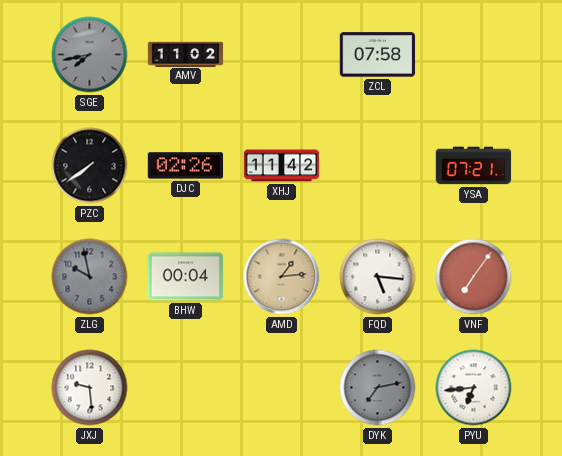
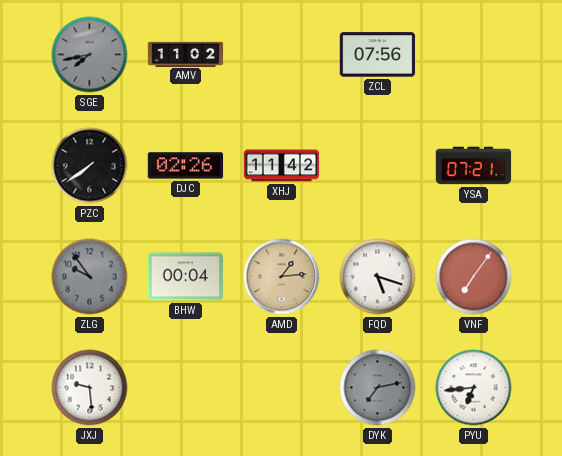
ZCL: 07:58 -> 07:56 (378, 55)
ZLG: 9:58 -> 9:54 (90, 277)
FQD: 5:16 -> 5:18 (378, 277)
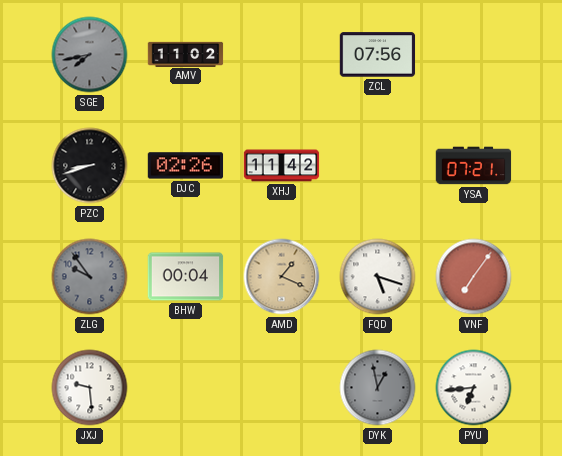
PZC: 7:39 -> 8:42 (90, 166)
AMD: 1:14 -> 1:19 (282, 277)
DYK: 7:13 -> 12:58 (378, 388)
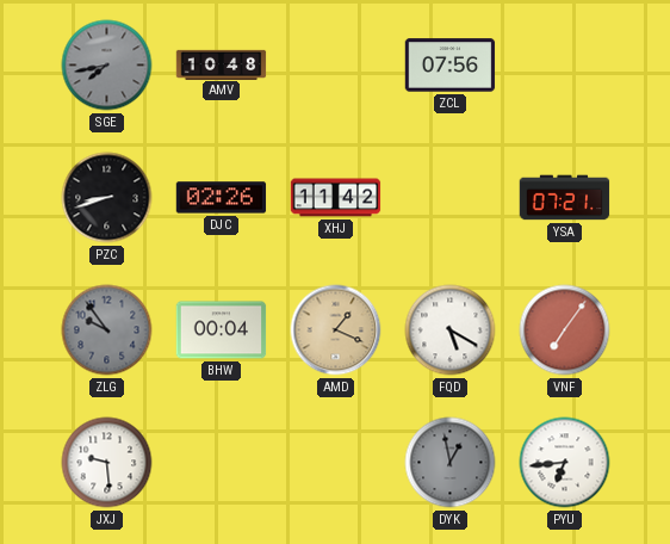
AMV: 11:02 -> 10:48 (222, 64)
FQD: 5:18 -> 5:20 (451, 330)
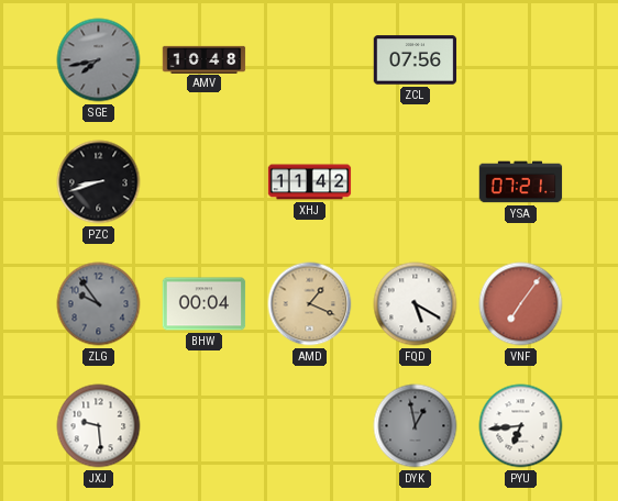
DJC: 02:26 -> none (222, 198)
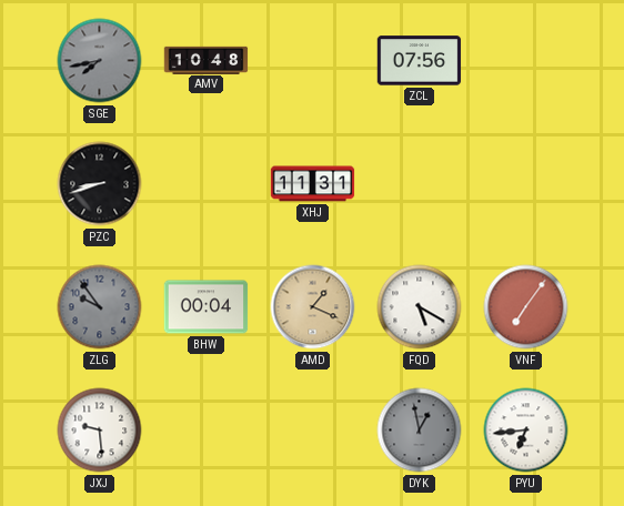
XHJ: 11:42 -> 11:31 (313, 184)
YSA: 07:21 -> none (521, 182)
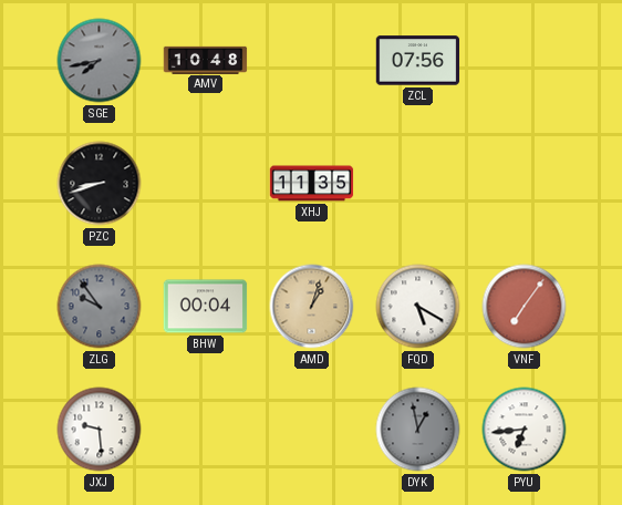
XHJ: 11:31 -> 11:35 (312, 184)
AMD: 1:19 -> 1:03 (312, 307)
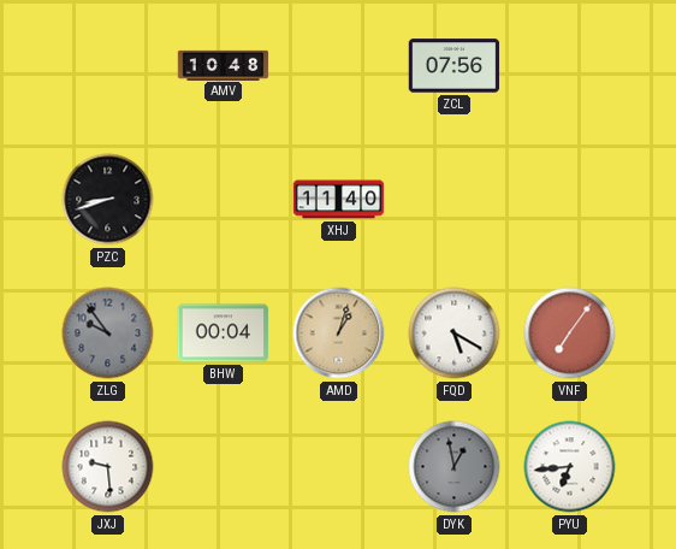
SGE: 7:43 -> none (100, 61)
XHJ: 11:35 -> 11:40 (339, 200)
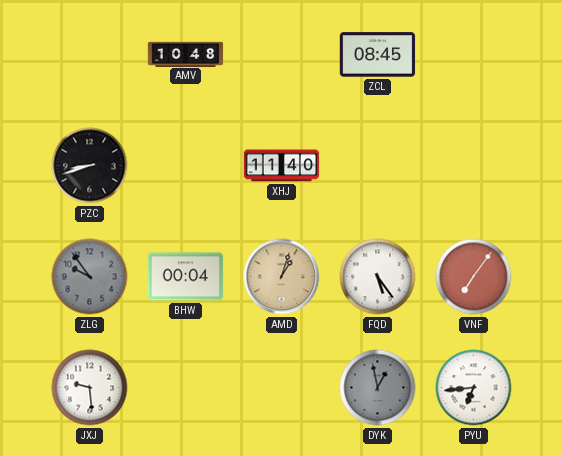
ZCL: 07:56 -> 08:45 (378, 55)
FQD: 5:20 -> 5:24 (378, 277)
